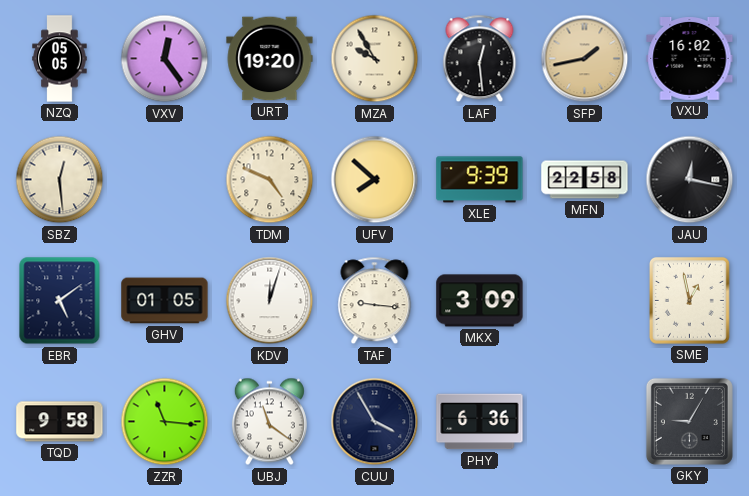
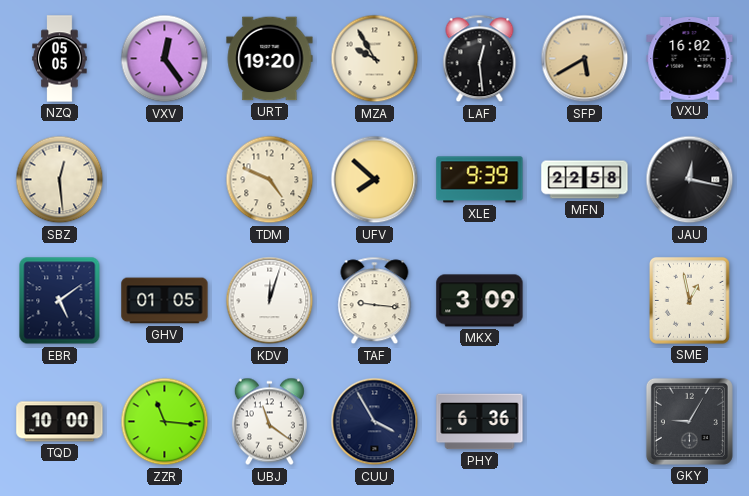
SFP: 1:43 -> 5:40 (585, 59)
TQD: 9:58 -> 10:00 (60, 422)
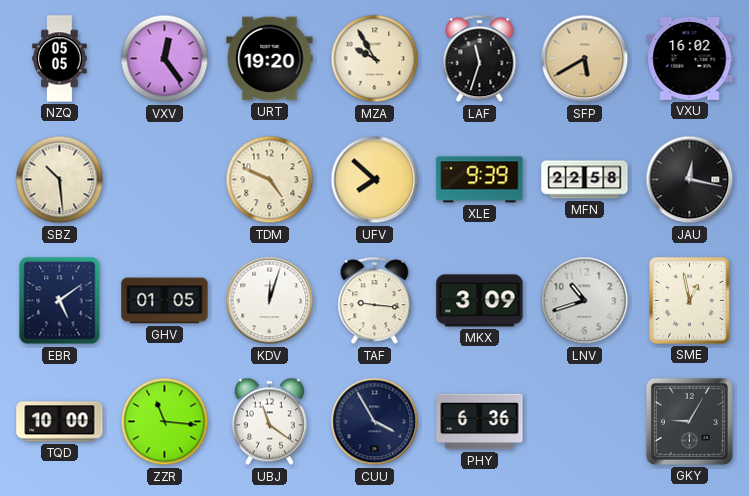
LAF: 12:29 -> 11:33 (480, 59)
SBZ: 12:29 -> 10:29 (60, 180)
LNV: none -> 10:42 (585, 301)
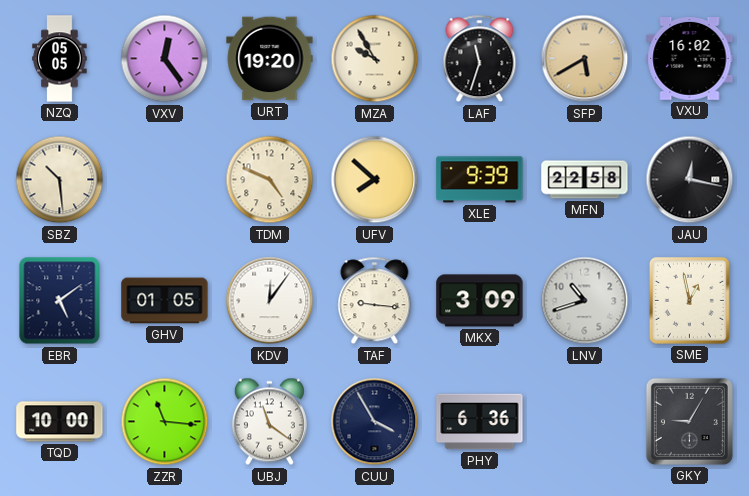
KDV: 12:03 -> 12:06 (270, 301)
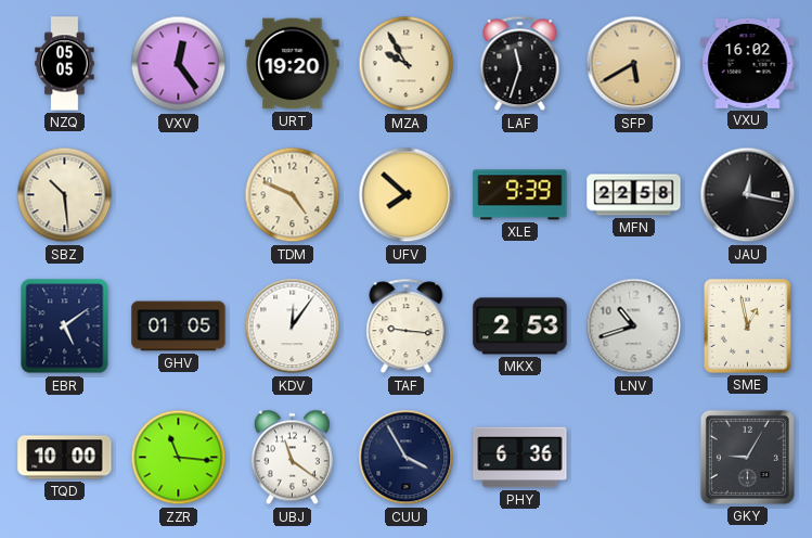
MKX: 3:09 -> 2:53 (520, 326)
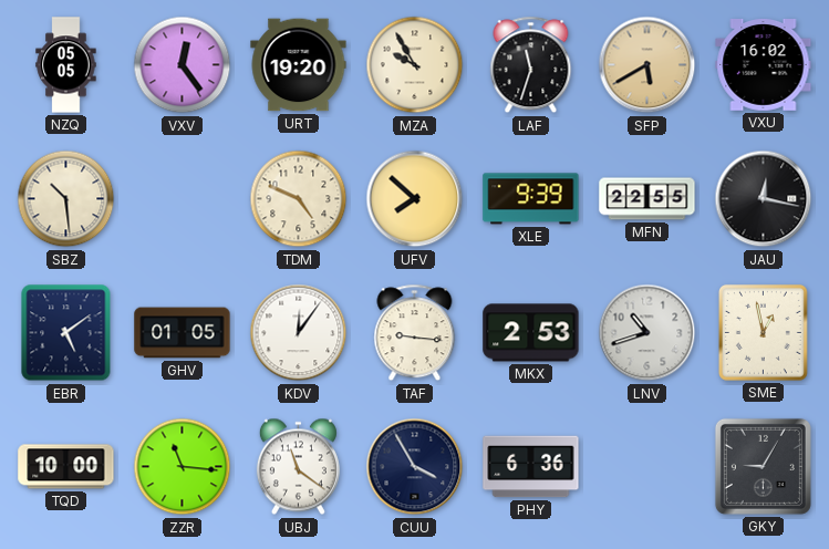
MFN: 22:58 -> 22:55 (647, 199)
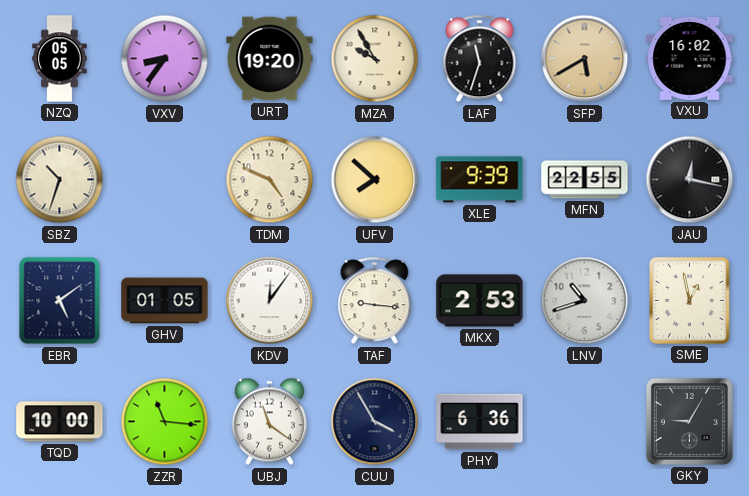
VXV: 12:24 -> 8:36 (165, 59)
SBZ: 10:29 -> 10:33 (60, 180)
